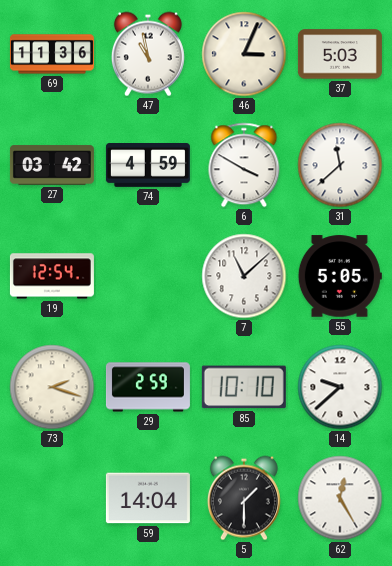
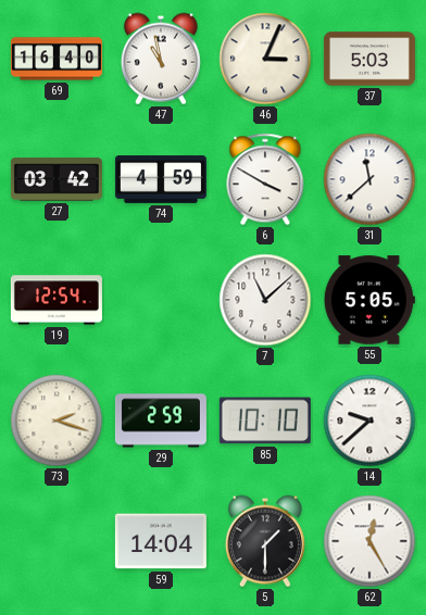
69: 11:36 -> 16:40 (57, 59)
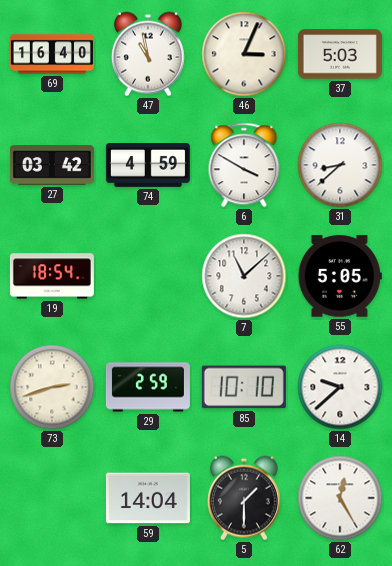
31: 11:38 -> 8:38 (340, 165)
19: 12:54 -> 18:54 (52, 276)
73: 2:18 -> 2:42 (52, 387)
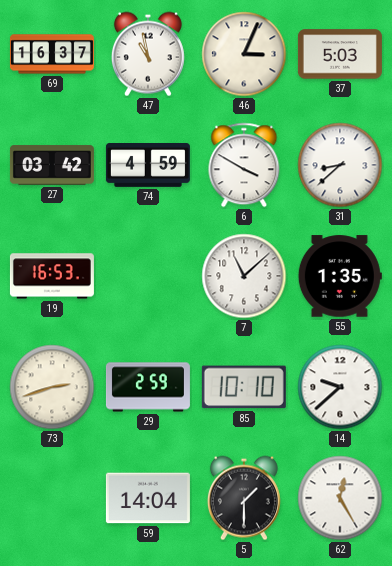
69: 16:40 -> 16:37 (52, 54)
19: 18:54 -> 16:53 (52, 276)
55: 5:05 -> 1:35 (340, 276)
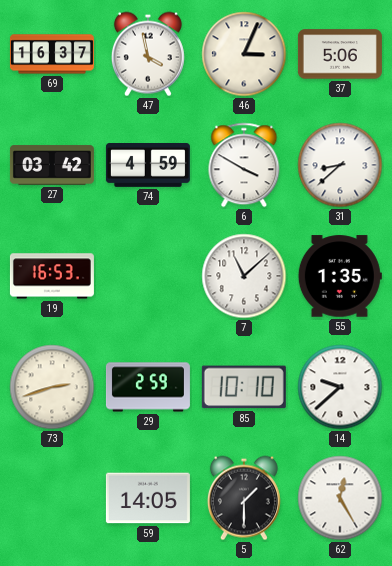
47: 10:58 -> 3:58 (148, 54)
37: 5:03 -> 5:06 (340, 54)
59: 14:04 -> 14:05 (148, 498)
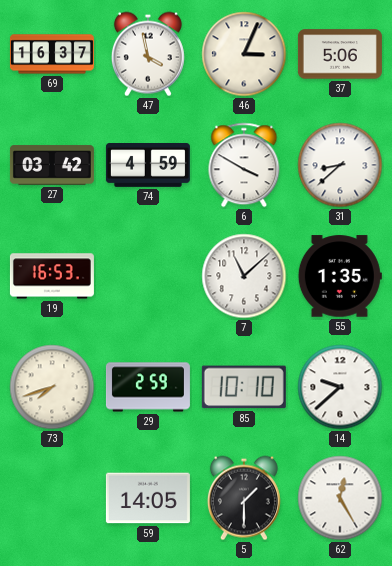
73: 2:42 -> 7:42 (52, 387)
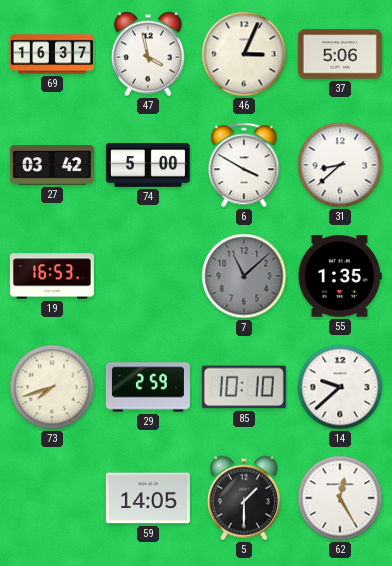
74: 4:59 -> 5:00 (148, 166)
7 dial: white -> grey (244, 276)
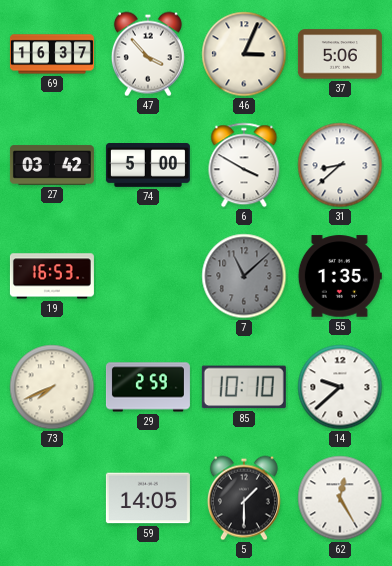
47: 3:58 -> 3:53 (148, 54)
73: 7:42 -> 7:41 (52, 387)
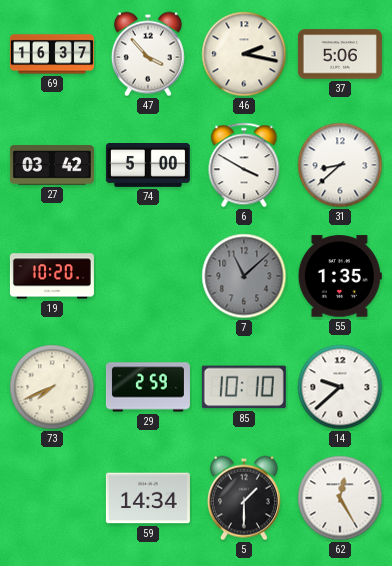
46: 3:04 -> 2:17 (244, 54)
19: 16:53 -> 10:20 (52, 276)
59: 14:05 -> 14:34 (148, 498)
